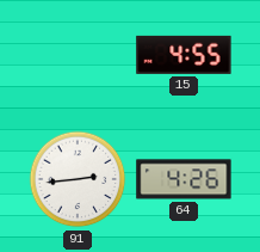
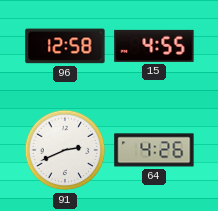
96: none -> 12:58 (65, 46)
91: 2:44 -> 2:41 (65, 150)
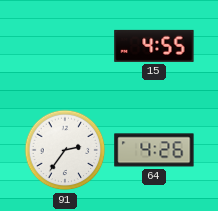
96: 12:58 -> none (65, 46)
91: 2:41 -> 2:36 (65, 150)
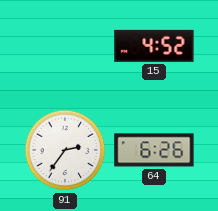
15: 4:55 -> 4:52 (154, 46)
64: 4:26 -> 6:26 (154, 150)
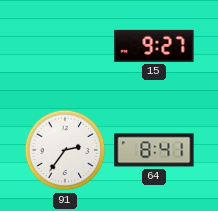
15: 4:52 -> 9:27 (154, 46)
64: 6:26 -> 8:41 (154, 150)
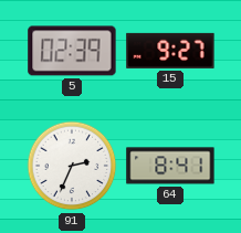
5: none -> 02:39 (72, 51)
91: 2:36 -> 2:34 (72, 166)
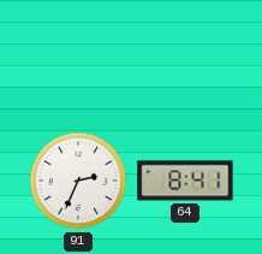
5: 02:39 -> none (72, 51)
15: 9:27 -> none (170, 51)
